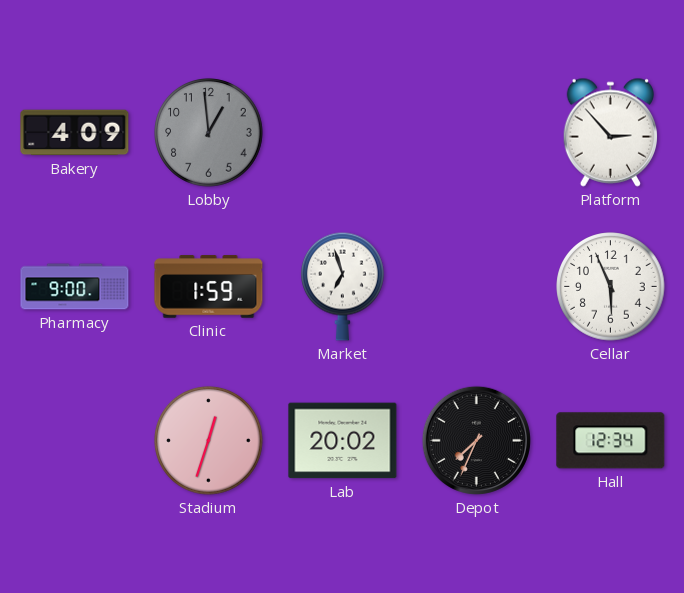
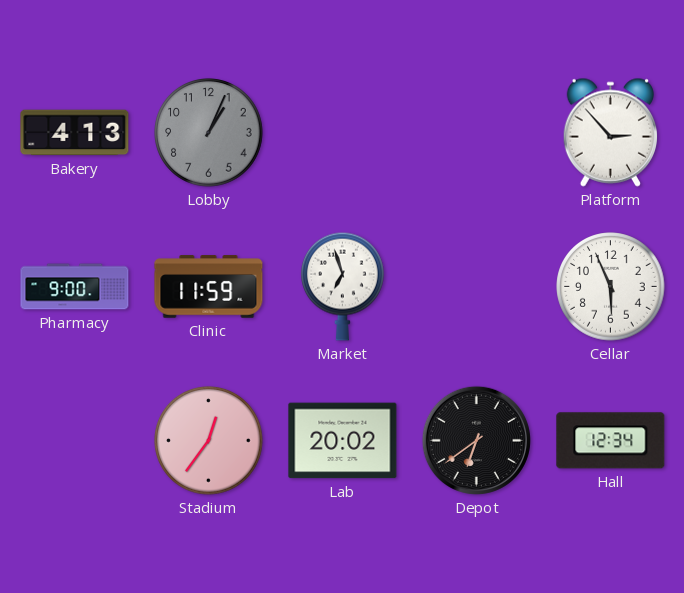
Bakery: 4:09 -> 4:13 (75, 133)
Lobby: 12:59 -> 1:04 (209, 133)
Clinic: 1:59 -> 11:59 (209, 287)
Stadium: 12:33 -> 12:36 (209, 441)
Depot: 7:34 -> 6:39 (476, 440)
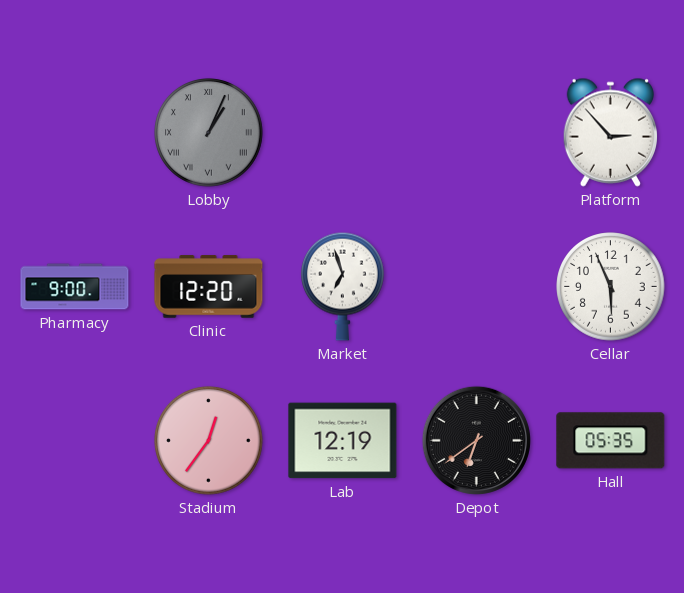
Bakery: 4:13 -> none (75, 133)
Lobby numerals: Arabic -> Roman (209, 133)
Clinic: 11:59 -> 12:20 (209, 287)
Lab: 20:02 -> 12:19 (343, 441)
Hall: 12:34 -> 05:35 (611, 441)
